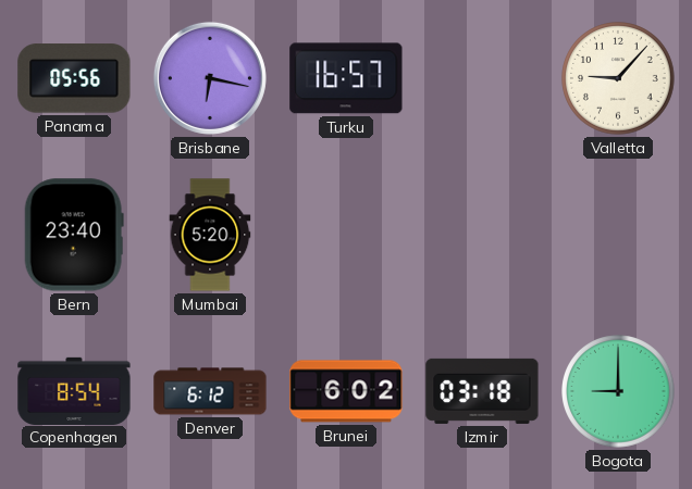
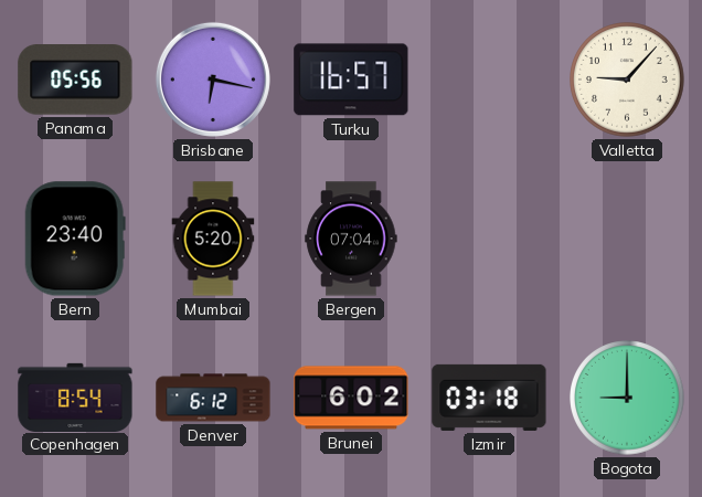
Bergen: none -> 07:04 (351, 239)
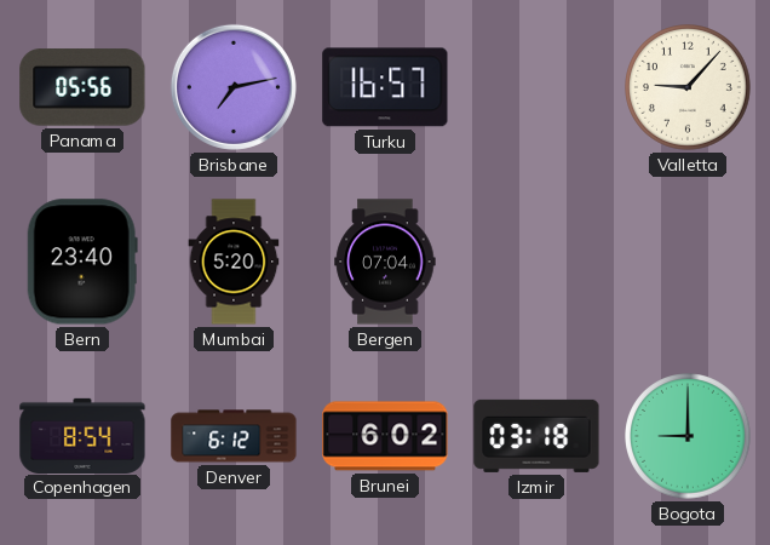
Brisbane: 6:17 -> 7:13 (234, 87)
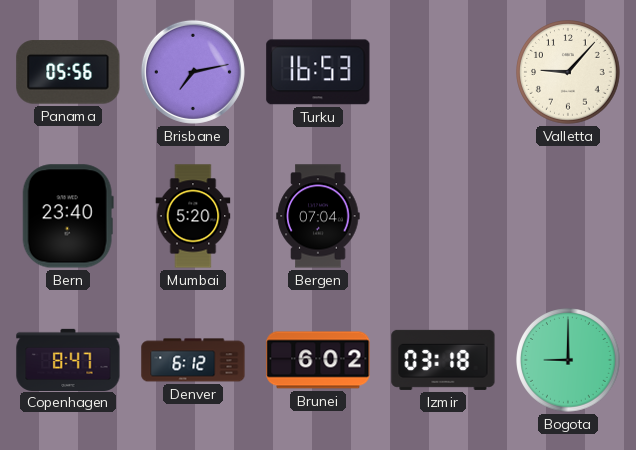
Turku: 16:57 -> 16:53 (318, 72)
Copenhagen: 8:54 -> 8:47 (68, 359)
